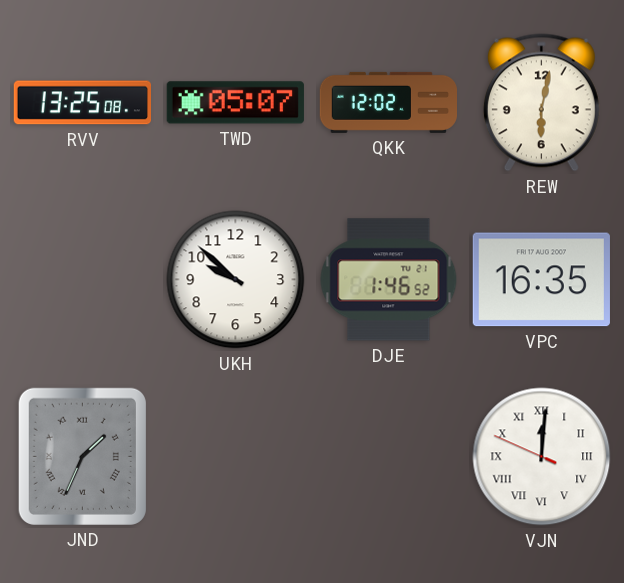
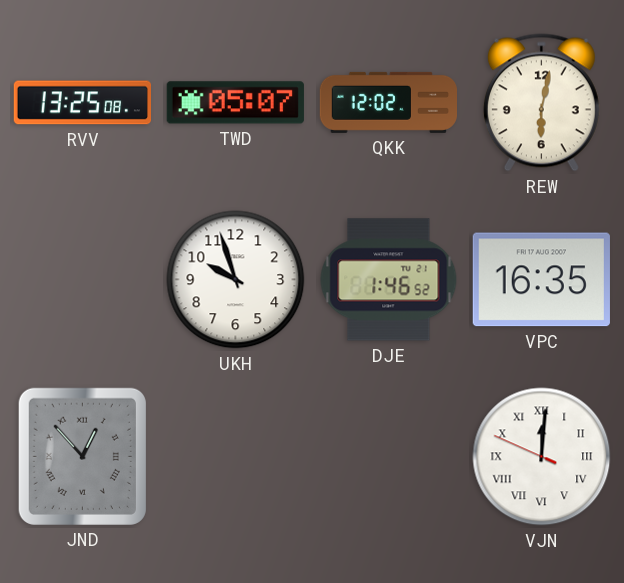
UKH: 9:52 -> 9:57 (236, 280)
JND: 1:34 -> 12:53 (82, 456)
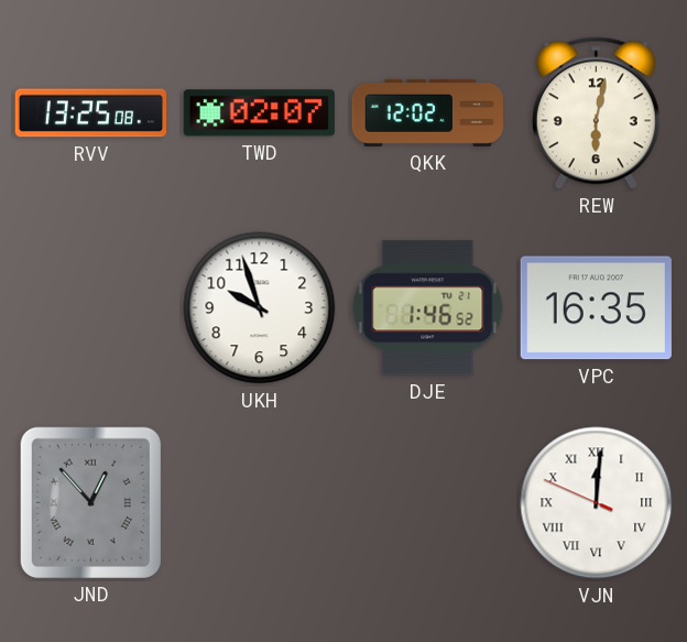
TWD: 05:07 -> 02:07 (259, 113)
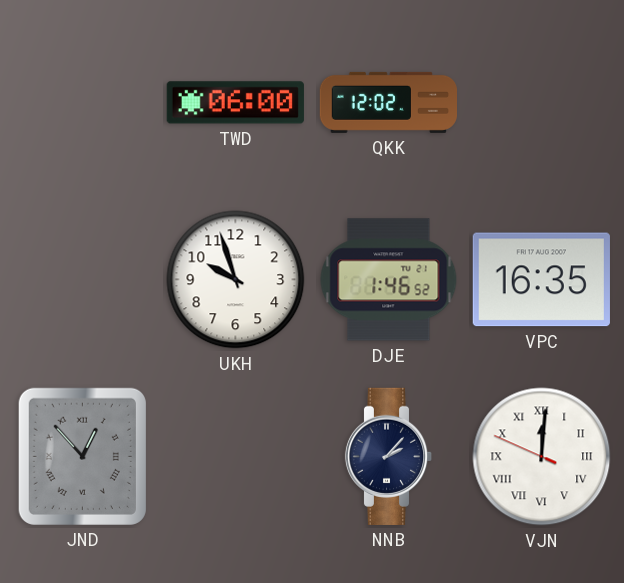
RVV: 13:25 -> none (90, 113)
TWD: 02:07 -> 06:00 (235, 103)
REW: 6:02 -> none (596, 113)
NNB: none -> 2:07 (389, 456)
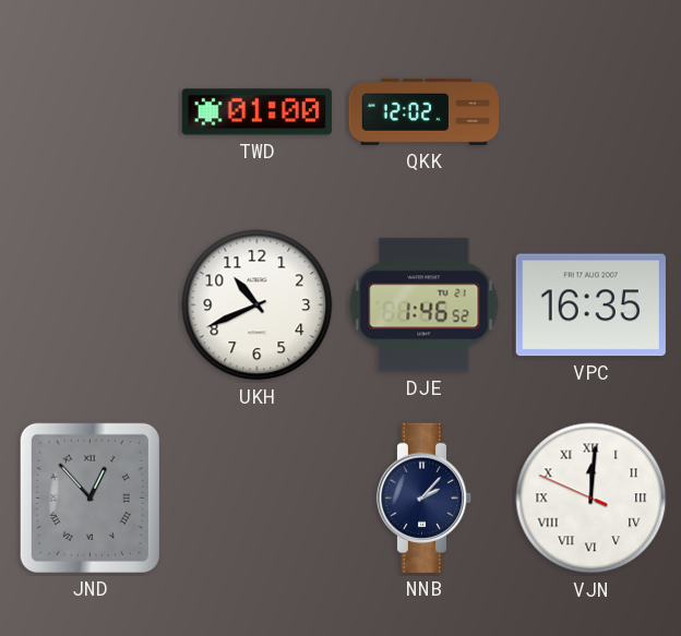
TWD: 06:00 -> 01:00 (256, 112)
UKH: 9:57 -> 10:41 (258, 305)
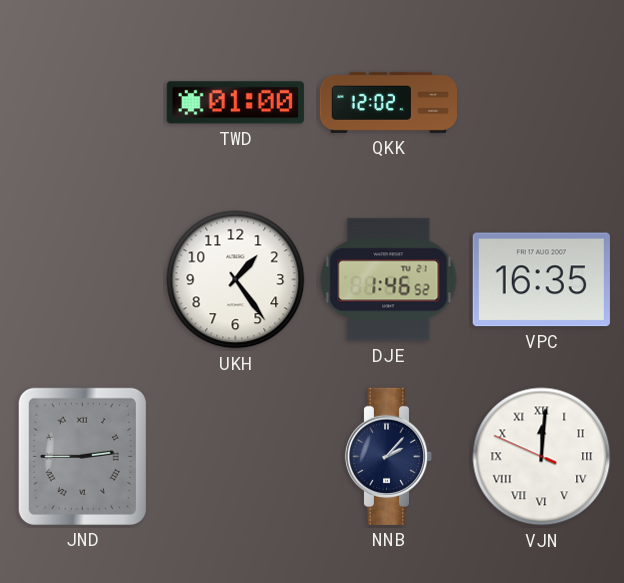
UKH: 10:41 -> 1:24 (236, 280)
JND: 12:53 -> 2:45 (82, 456)
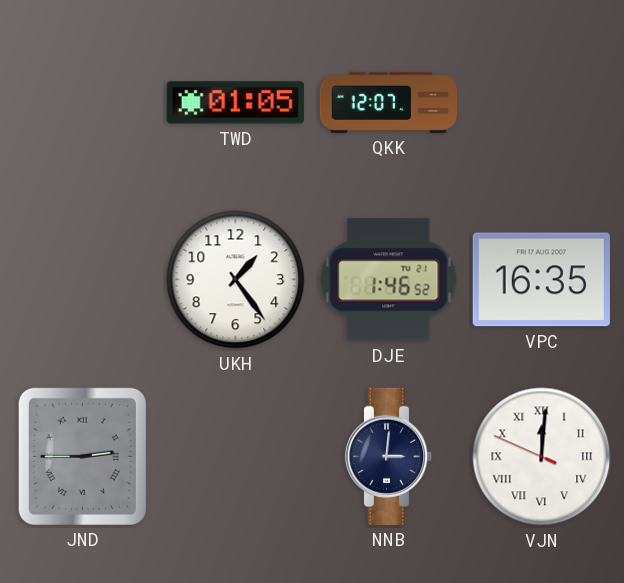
TWD: 01:00 -> 01:05 (235, 103)
QKK: 12:02 -> 12:07 (388, 102)
NNB: 2:07 -> 3:01 (389, 456)
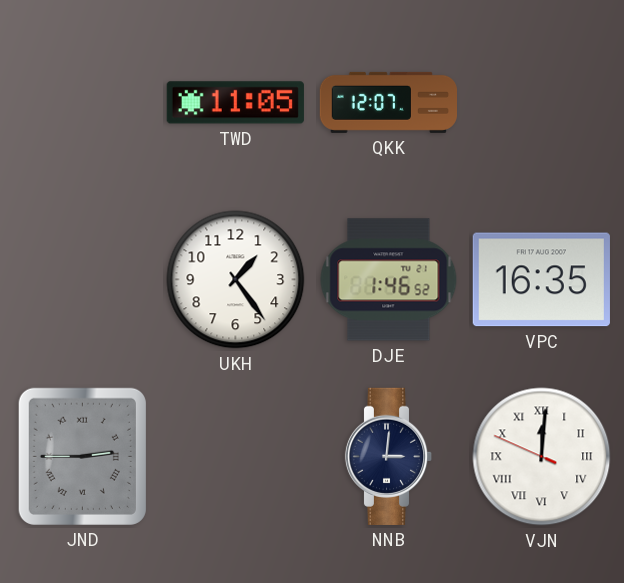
TWD: 01:05 -> 11:05 (235, 103)
